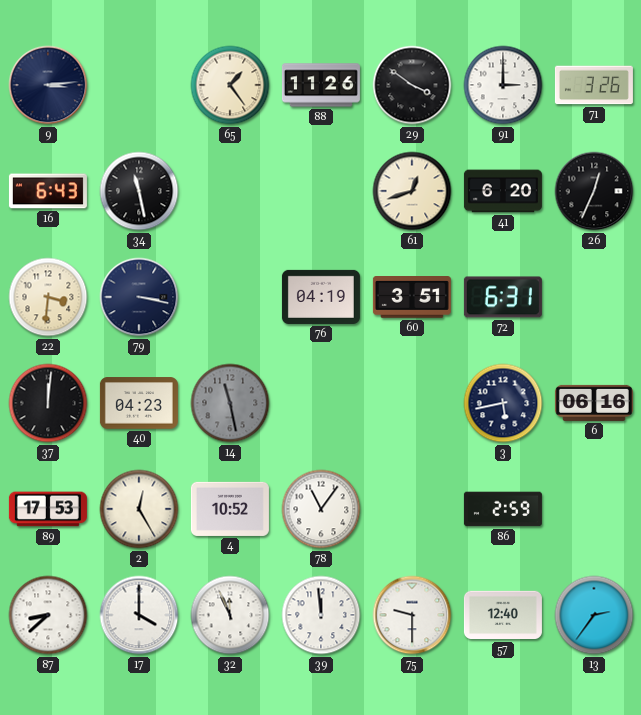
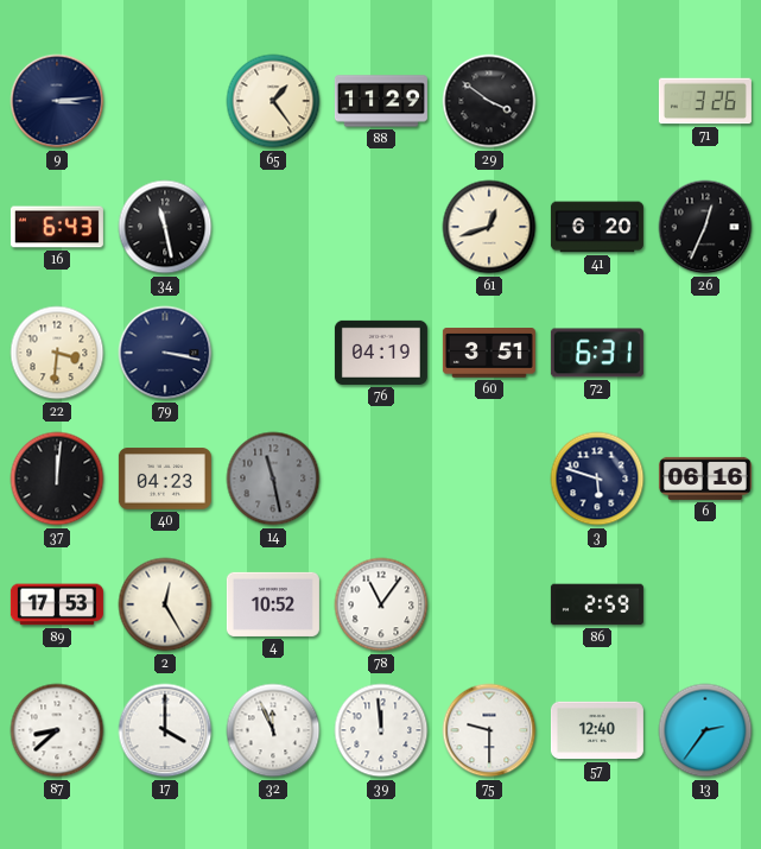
88: 11:26 -> 11:29 (381, 101)
91: 3:00 -> none (503, 85)
3: 5:43 -> 5:48 (597, 479)
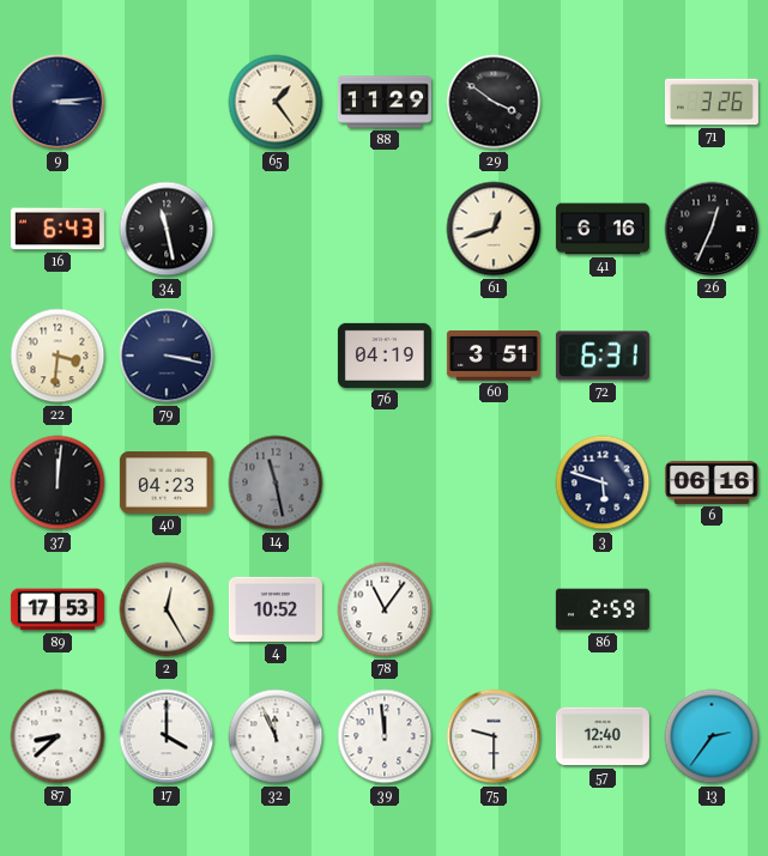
41: 6:20 -> 6:16 (603, 229)
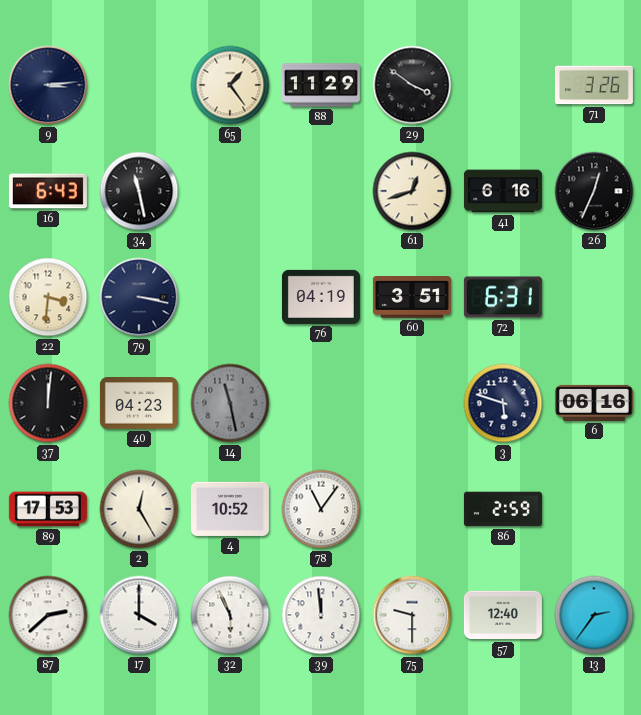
87: 8:38 -> 2:38 (48, 615)
32: 11:56 -> 5:56 (230, 615)
